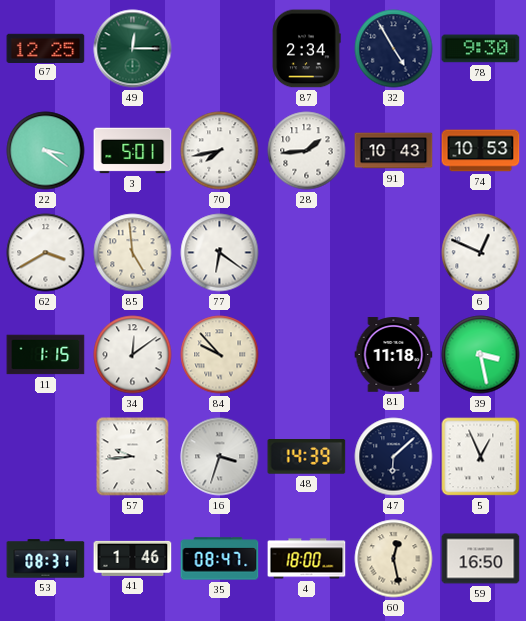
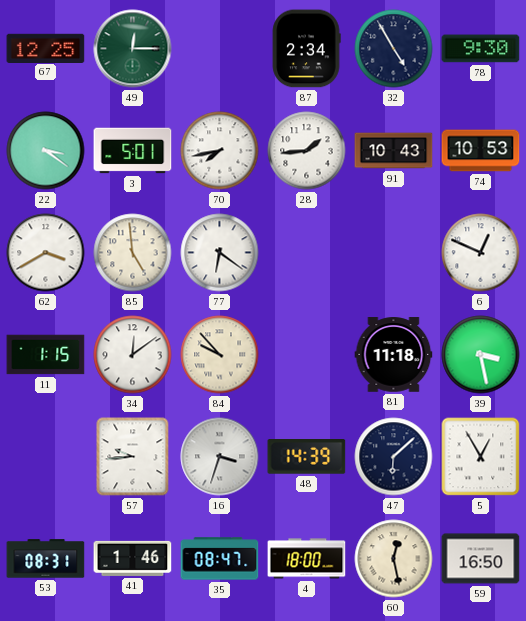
5: 12:56 -> 12:55 (481, 457)
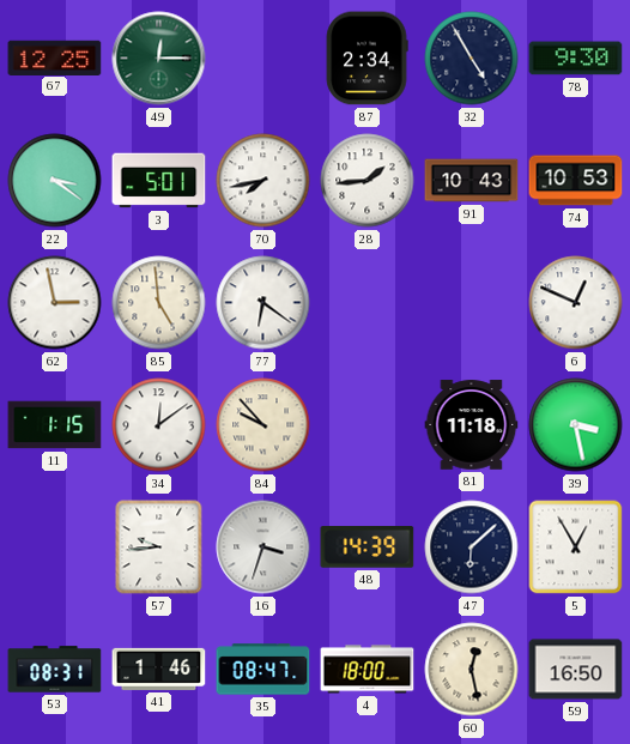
62: 3:40 -> 2:58 (55, 303)
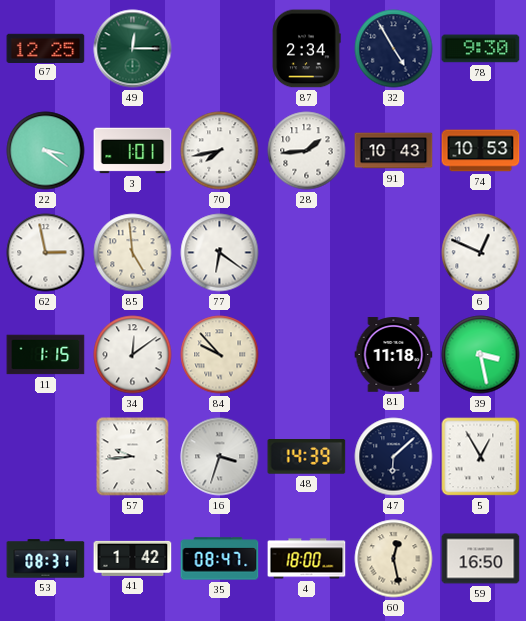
3: 5:01 -> 1:01 (133, 151)
41: 1:46 -> 1:42 (133, 558)
